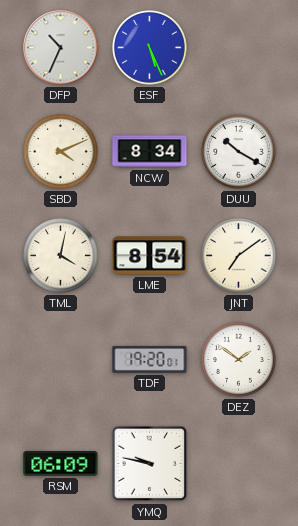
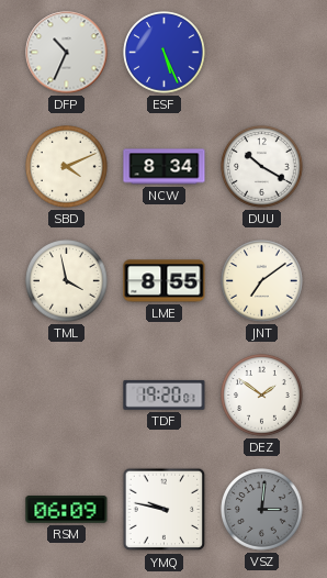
TML: 4:02 -> 3:58 (67, 281)
LME: 8:54 -> 8:55 (165, 281)
VSZ: none -> 3:01 (262, 510)
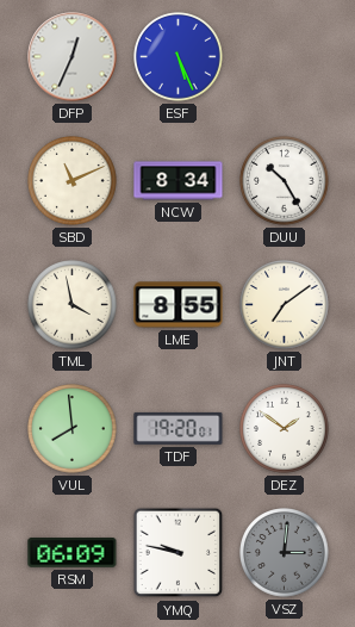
DFP: 10:34 -> 12:34 (73, 57)
SBD: 4:11 -> 11:11 (73, 181)
DUU: 10:20 -> 10:25 (285, 181)
VUL: none -> 7:59 (73, 429)
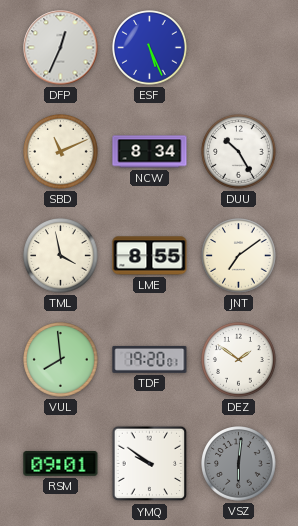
RSM: 06:09 -> 09:01 (61, 464)
YMQ: 9:47 -> 9:51 (150, 464)
VSZ: 3:01 -> 6:01 (239, 464)
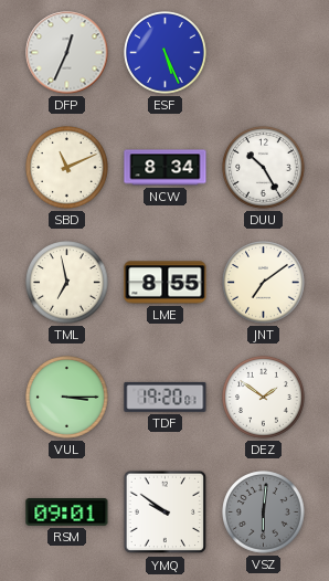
TML: 3:58 -> 6:58 (67, 283)
VUL: 7:59 -> 3:15 (67, 398)
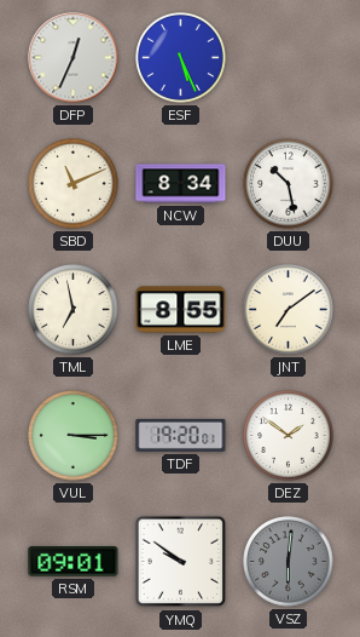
DUU: 10:25 -> 10:28 (289, 184)
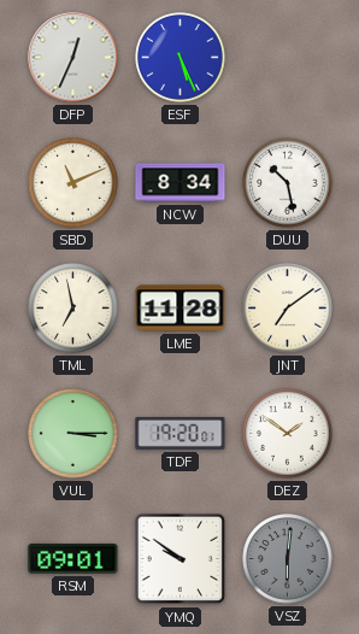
LME: 8:55 -> 11:28 (181, 309)
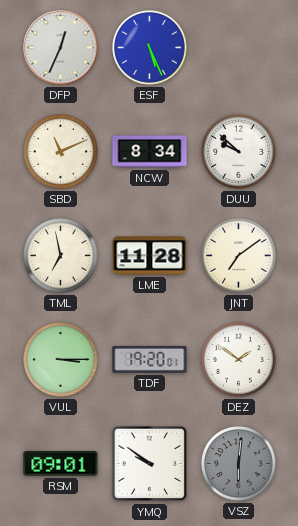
DUU: 10:28 -> 9:52 (239, 152)
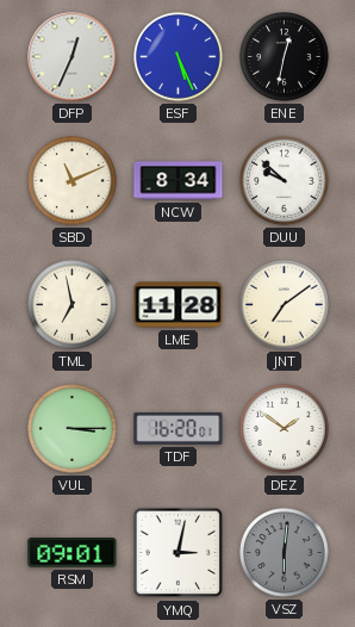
ENE: none -> 12:32 (285, 57)
TDF: 19:20 -> 16:20 (179, 428)
YMQ: 9:51 -> 3:02 (179, 553)
